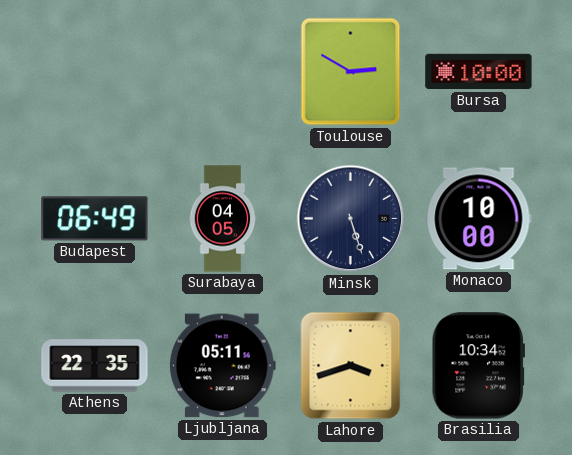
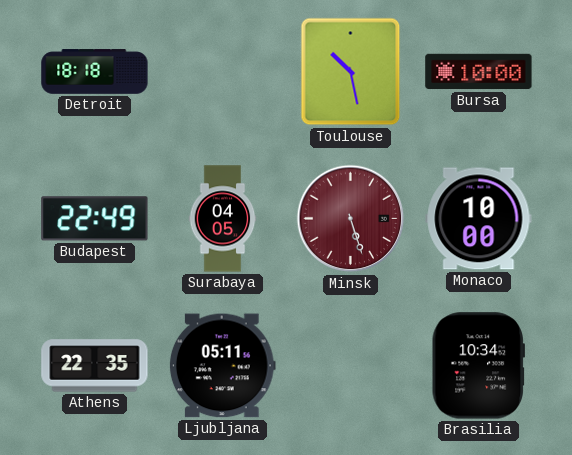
Detroit: none -> 18:18 (95, 72)
Toulouse: 2:50 -> 10:28 (351, 72)
Budapest: 06:49 -> 22:49 (95, 219)
Minsk dial: navy -> burgundy (351, 219)
Lahore: 3:42 -> none (351, 366)
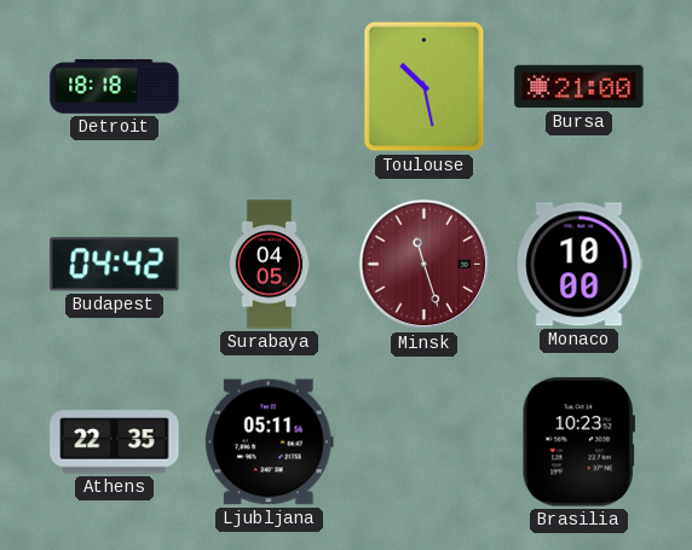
Bursa: 10:00 -> 21:00 (579, 87)
Budapest: 22:49 -> 04:42 (115, 265)
Minsk: 5:27 -> 11:27 (425, 265)
Brasilia: 10:34 -> 10:23 (578, 442)
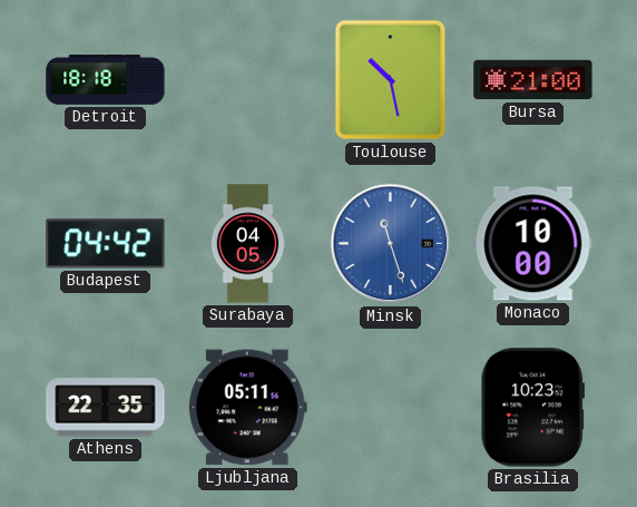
Minsk dial: burgundy -> blue (391, 244)
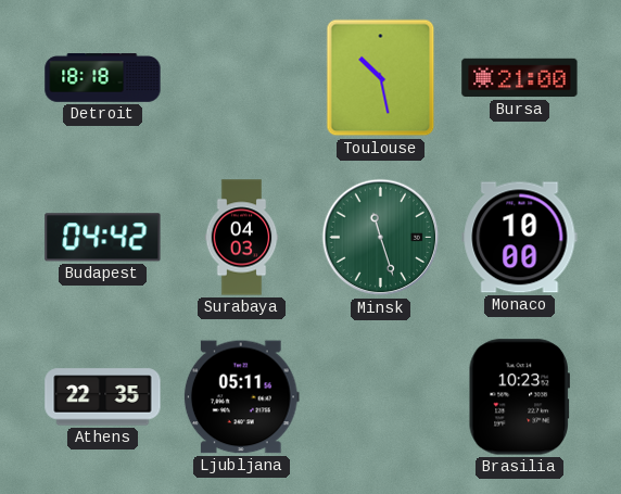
Surabaya: 04:05 -> 04:03 (242, 238)
Minsk dial: blue -> green (381, 238)
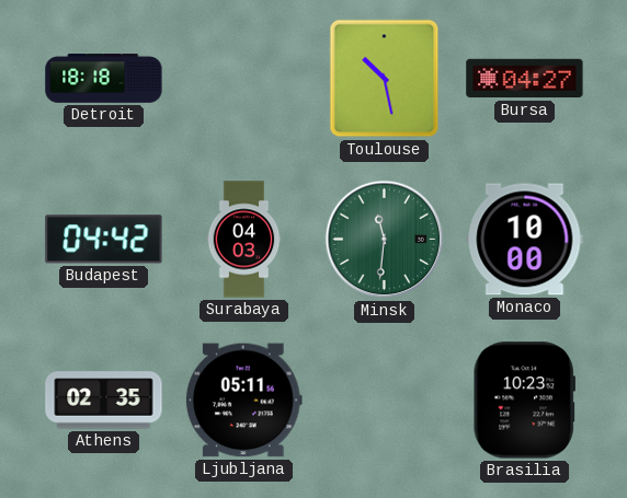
Bursa: 21:00 -> 04:27 (525, 79)
Minsk: 11:27 -> 11:31 (385, 240)
Athens: 22:35 -> 02:35 (104, 401)
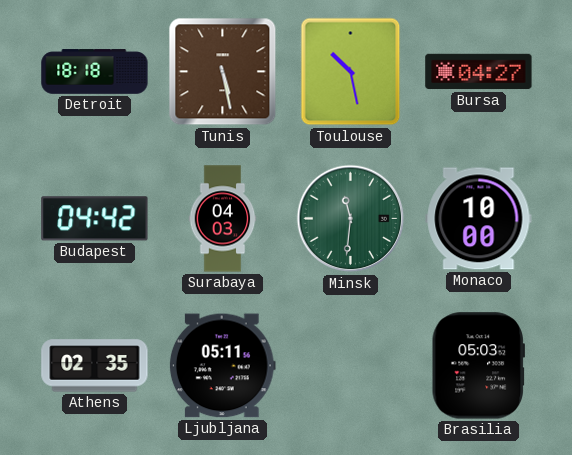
Tunis: none -> 5:28 (223, 72)
Brasilia: 10:23 -> 05:03 (478, 366)
